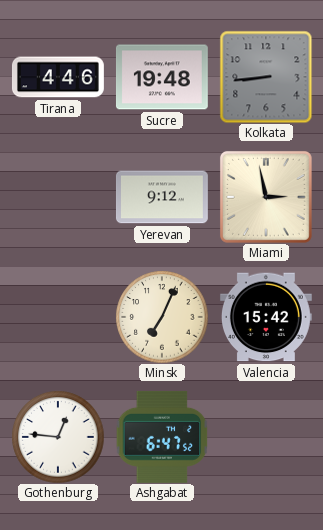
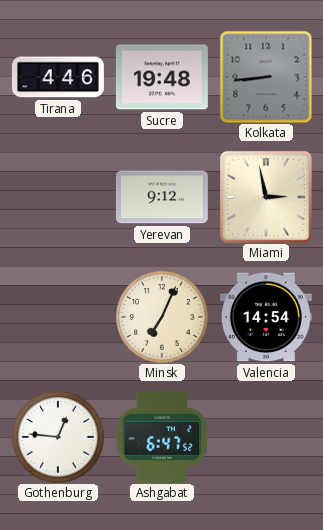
Valencia: 15:42 -> 14:54 (266, 317)
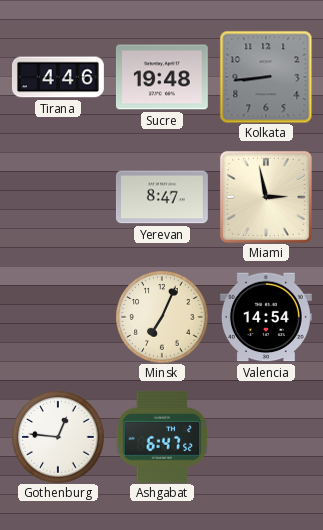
Yerevan: 9:12 -> 8:47 (162, 197)
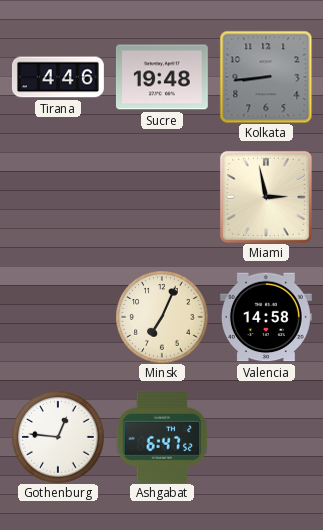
Yerevan: 8:47 -> none (162, 197)
Valencia: 14:54 -> 14:58 (266, 317)
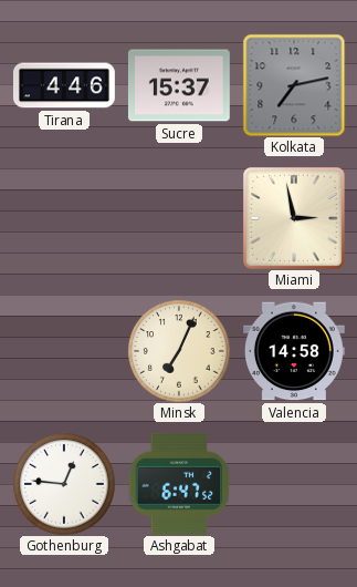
Sucre: 19:48 -> 15:37 (179, 85)
Kolkata: 8:44 -> 7:13 (294, 85)
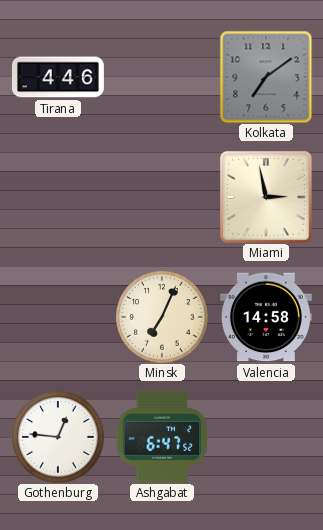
Sucre: 15:37 -> none (179, 85)
Kolkata: 7:13 -> 7:09 (266, 77)
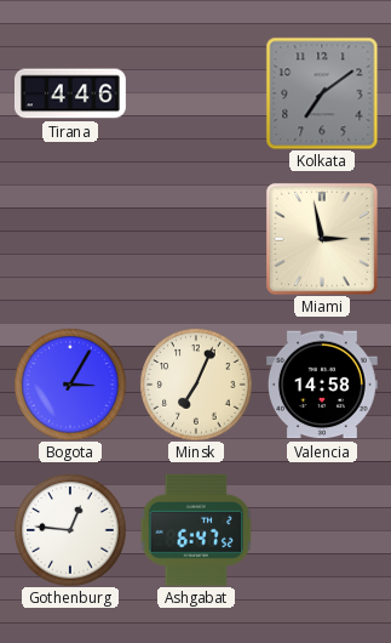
Bogota: none -> 3:05 (70, 385)
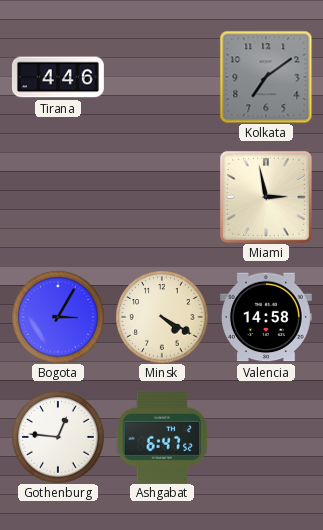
Minsk: 7:04 -> 4:20 (162, 317)
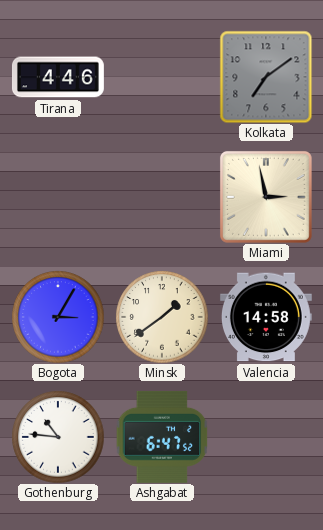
Minsk: 4:20 -> 1:39 (162, 317)
Gothenburg: 12:46 -> 10:46 (58, 437)
